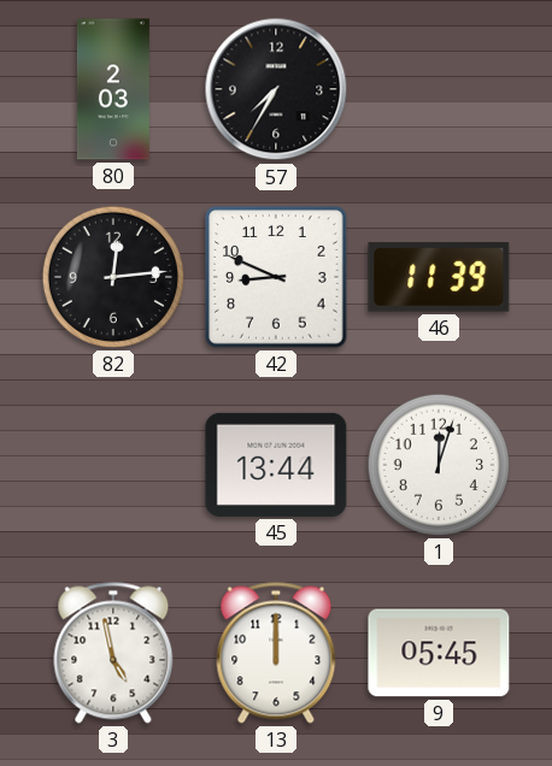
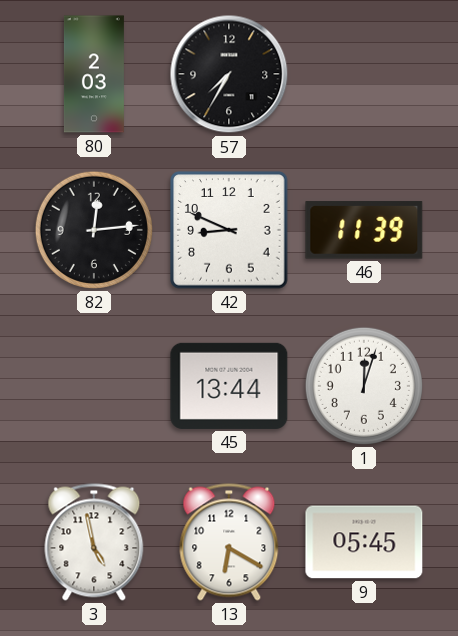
13: 12:00 -> 6:20 (229, 542)
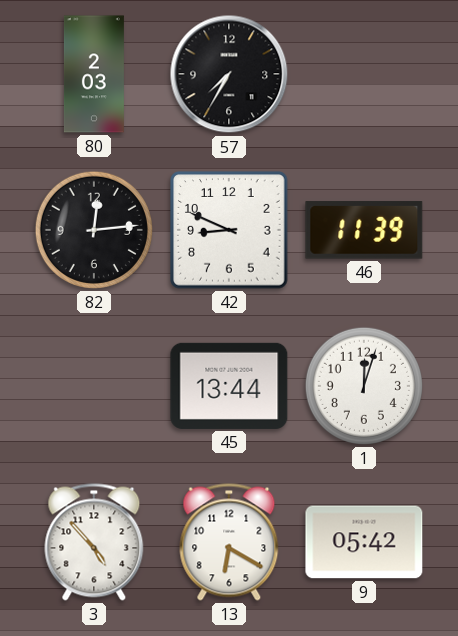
3: 4:58 -> 4:53 (94, 542)
9: 05:45 -> 05:42 (364, 542)
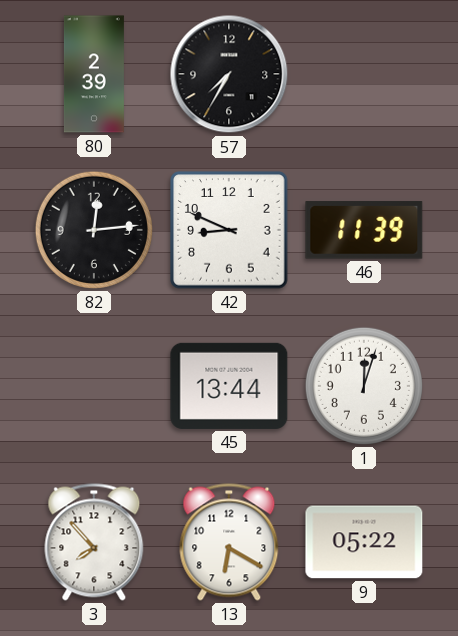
80: 2:03 -> 2:39 (94, 74)
3: 4:53 -> 7:53 (94, 542)
9: 05:42 -> 05:22 (364, 542)
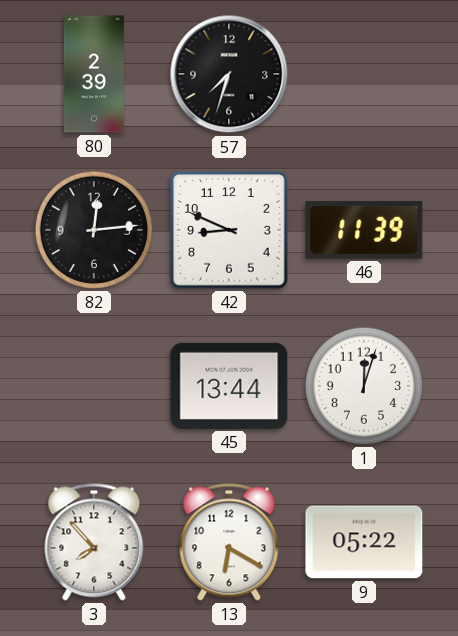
57: 7:35 -> 7:33 (229, 74)
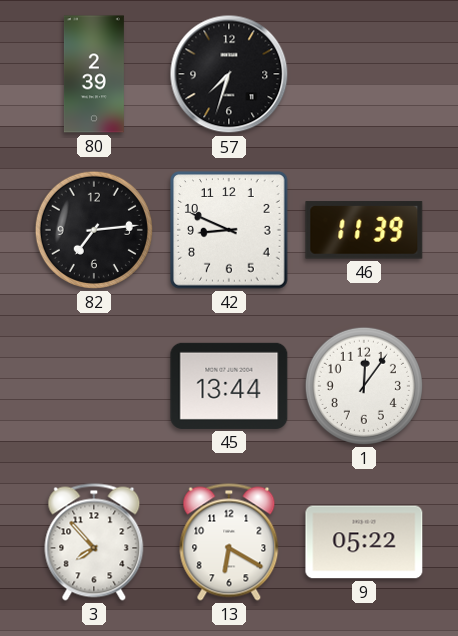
82: 12:14 -> 7:14 (94, 230)
1: 12:03 -> 12:06 (364, 386)
